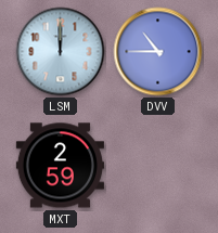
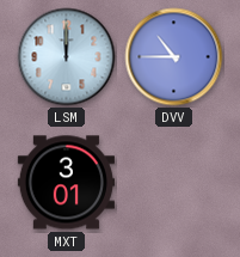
MXT: 2:59 -> 3:01 (66, 183)
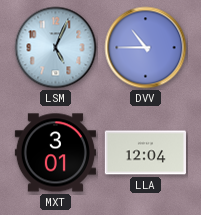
LSM: 12:00 -> 5:04 (56, 48)
LLA: none -> 12:04 (145, 153)
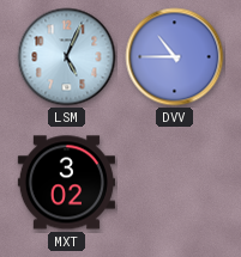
MXT: 3:01 -> 3:02 (66, 183)
LLA: 12:04 -> none (145, 153)
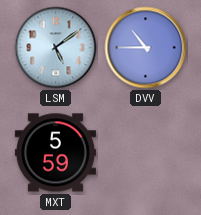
LSM: 5:04 -> 5:09 (56, 48)
MXT: 3:02 -> 5:59 (55, 153)
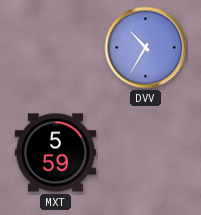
LSM: 5:09 -> none (56, 48)
DVV: 10:45 -> 10:35 (146, 48)
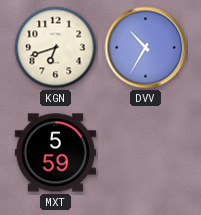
KGN: none -> 6:42 (56, 48)
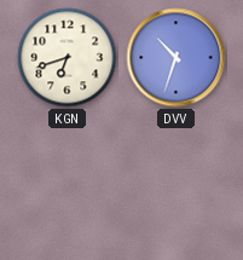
DVV: 10:35 -> 10:33 (177, 58)
MXT: 5:59 -> none (55, 153)
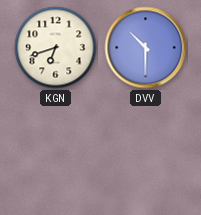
DVV: 10:33 -> 10:30 (146, 48)
